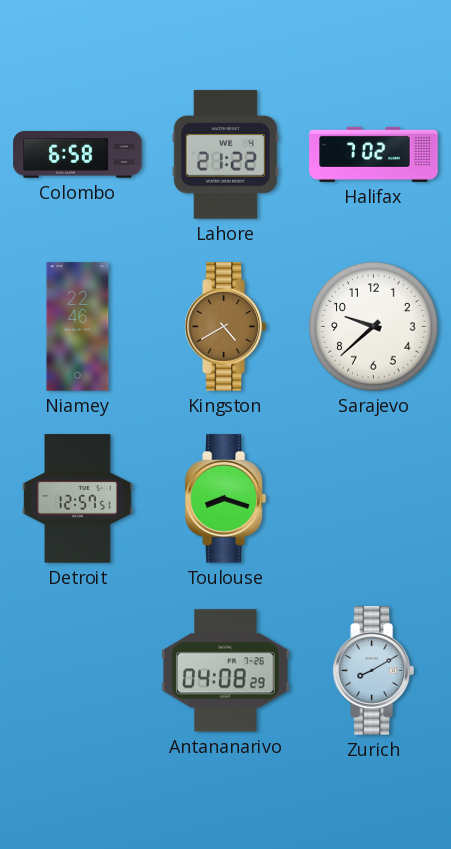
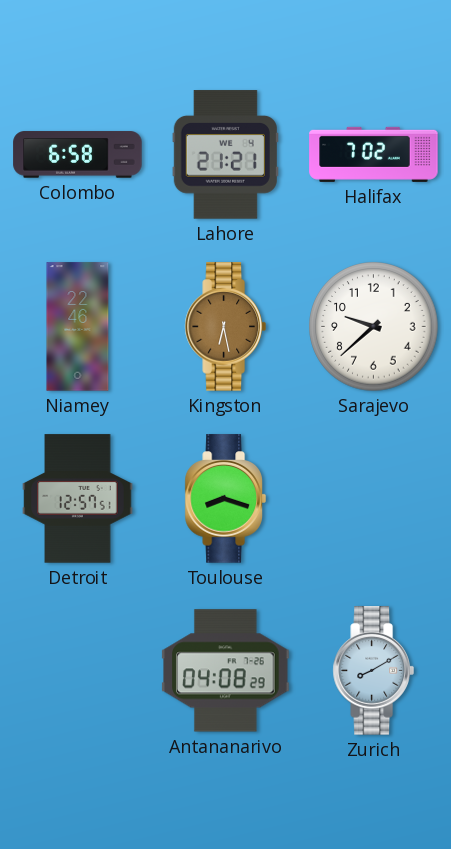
Lahore: 21:22 -> 21:21 (225, 155)
Kingston: 4:40 -> 6:28 (225, 327)
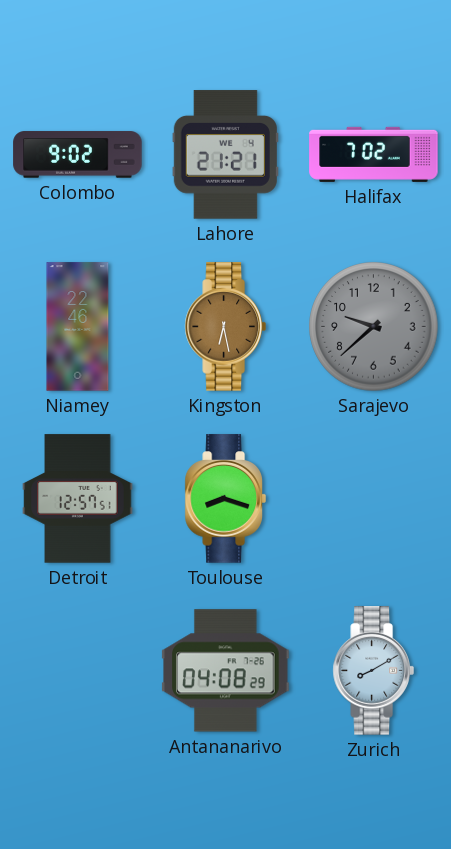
Colombo: 6:58 -> 9:02 (78, 155)
Sarajevo dial: white -> grey (374, 327)
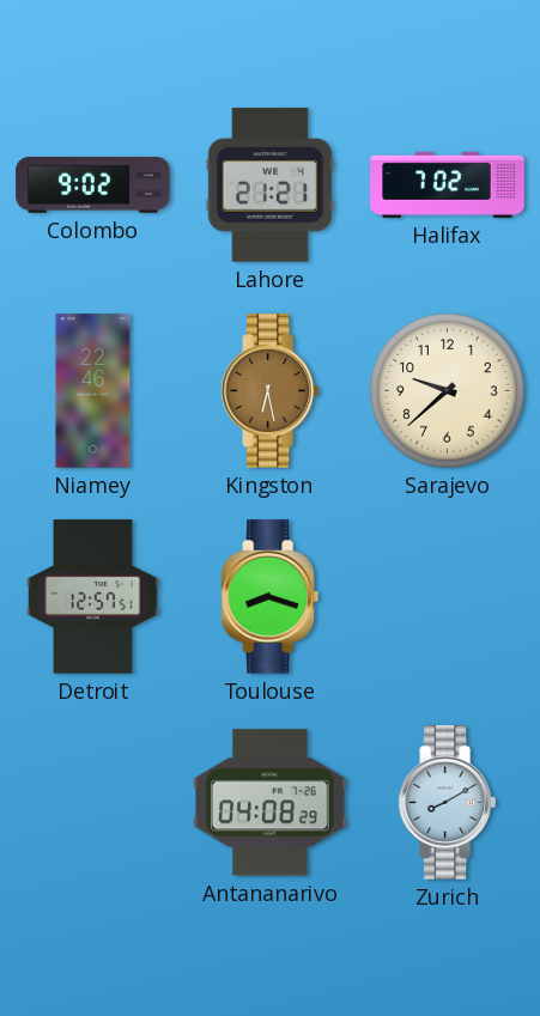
Sarajevo dial: grey -> cream (448, 391)
